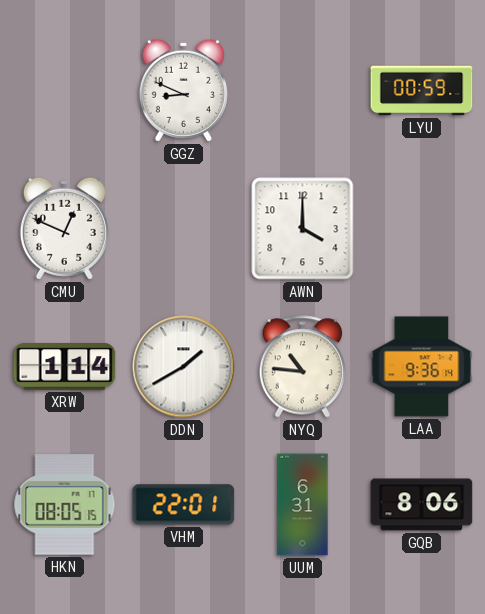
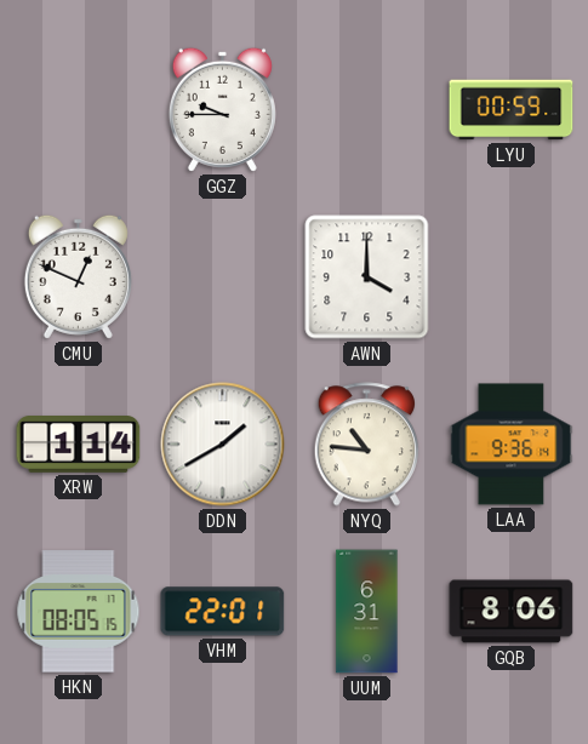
GGZ: 8:49 -> 9:45 (222, 109)
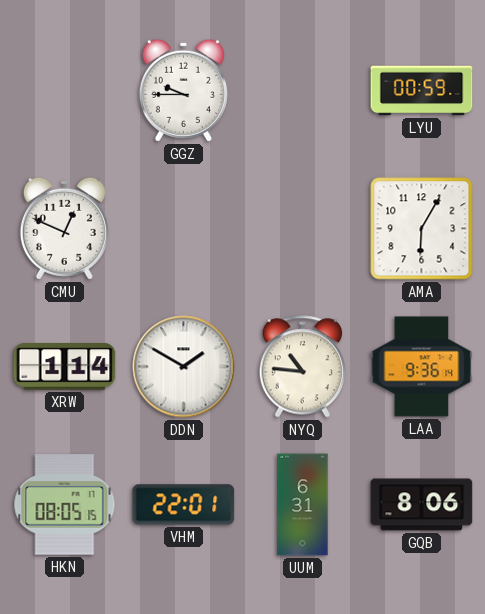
AWN: 4:00 -> none (367, 277)
AMA: none -> 6:05 (422, 229)
DDN: 1:40 -> 1:50 (184, 367)
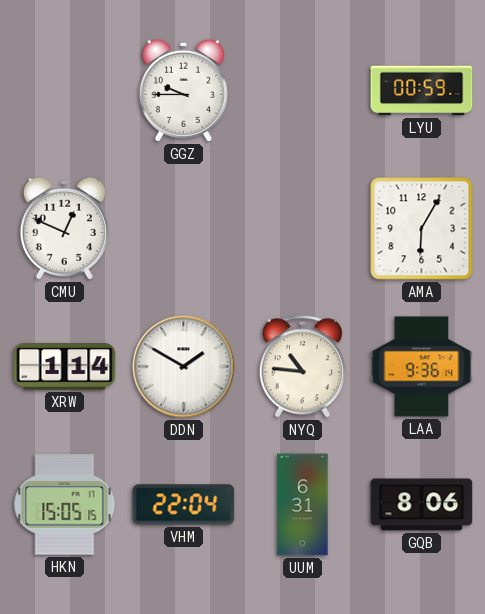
HKN: 08:05 -> 15:05 (65, 505)
VHM: 22:01 -> 22:04 (184, 505)
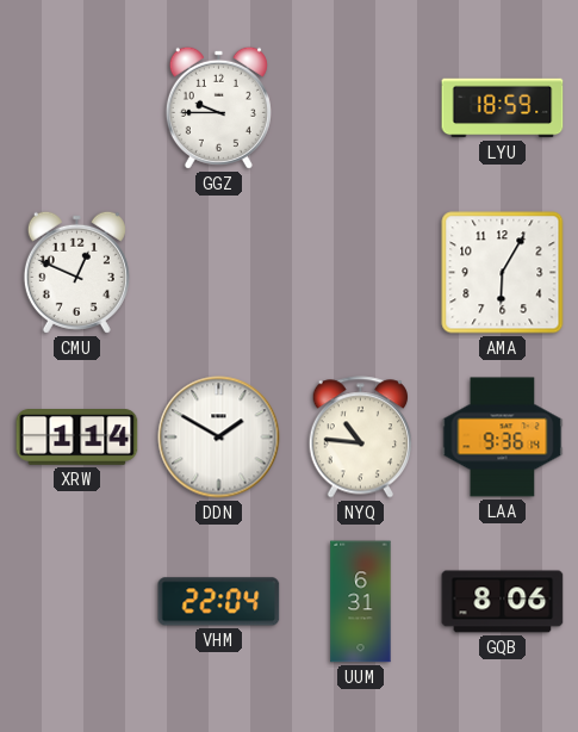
LYU: 00:59 -> 18:59 (503, 108)
HKN: 15:05 -> none (65, 505)
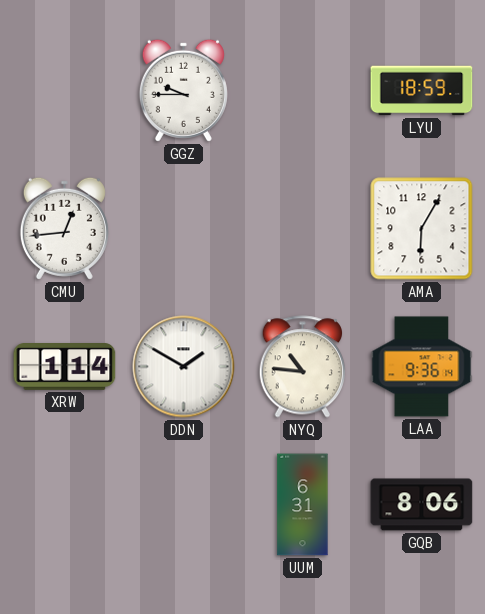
CMU: 12:49 -> 12:44 (64, 228)
VHM: 22:04 -> none (219, 602)
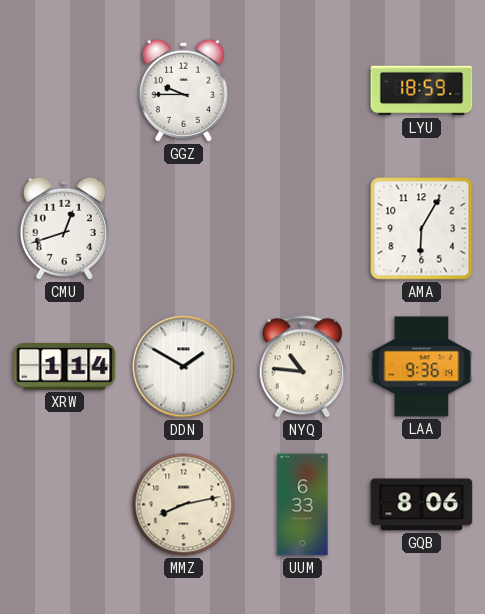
CMU: 12:44 -> 12:42 (64, 228)
MMZ: none -> 8:13 (184, 505)
UUM: 6:31 -> 6:33 (303, 505)
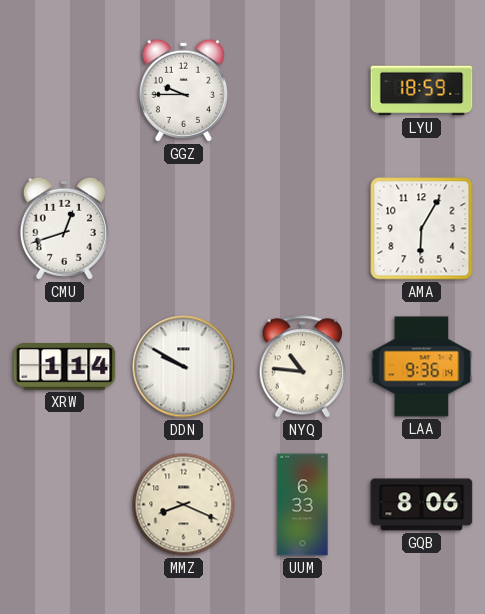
DDN: 1:50 -> 9:50 (184, 367)
MMZ: 8:13 -> 8:19 (184, 505)
